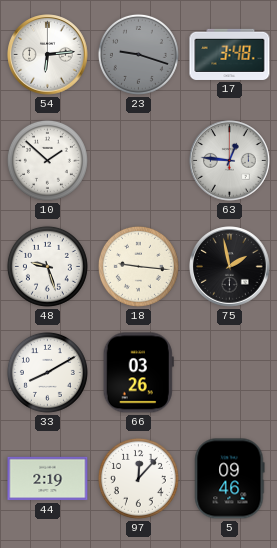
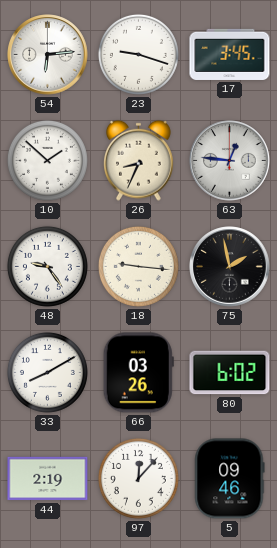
23 dial: grey -> white (138, 54)
17: 3:48 -> 3:45 (230, 54)
26: none -> 8:34 (139, 160)
48: 9:27 -> 9:24 (47, 266)
80: none -> 6:02 (230, 373)
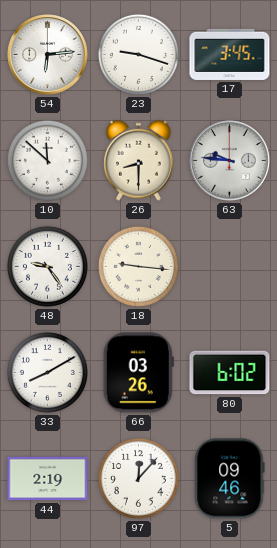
10: 1:52 -> 11:52 (47, 160)
26: 8:34 -> 8:30 (139, 160)
63: 12:46 -> 9:46 (230, 161)
75: 1:58 -> none (230, 267)
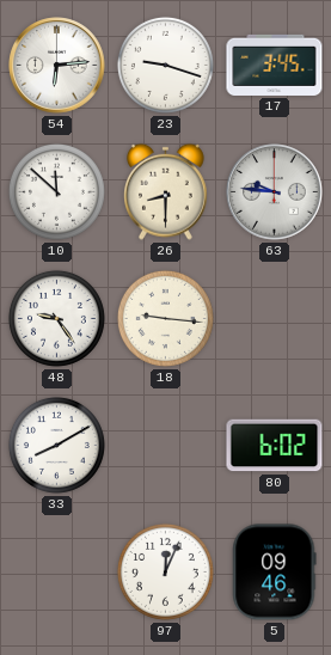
66: 03:26 -> none (138, 373)
44: 2:19 -> none (48, 479)
97: 12:07 -> 12:04 (165, 571)
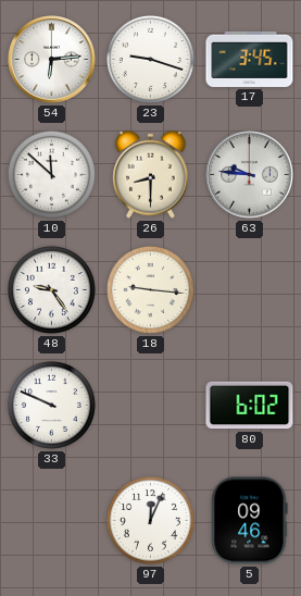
33: 8:10 -> 9:49 (51, 405)
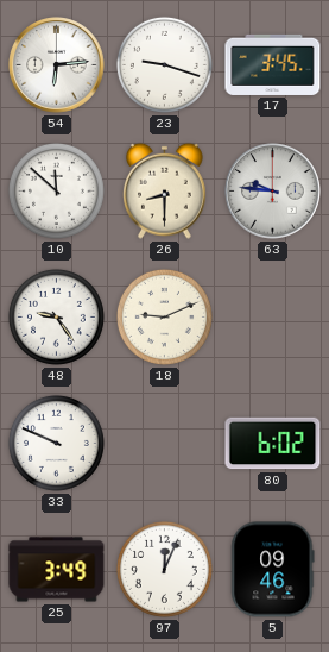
18: 9:16 -> 9:11 (164, 316)
25: none -> 3:49 (57, 570)
